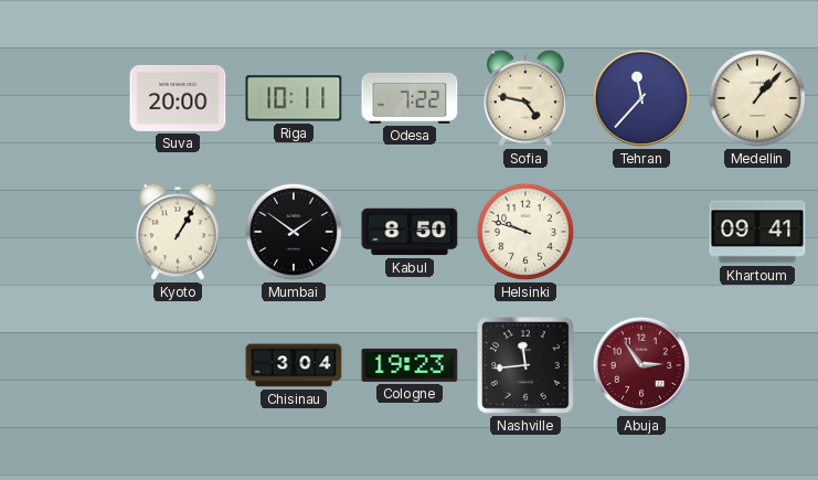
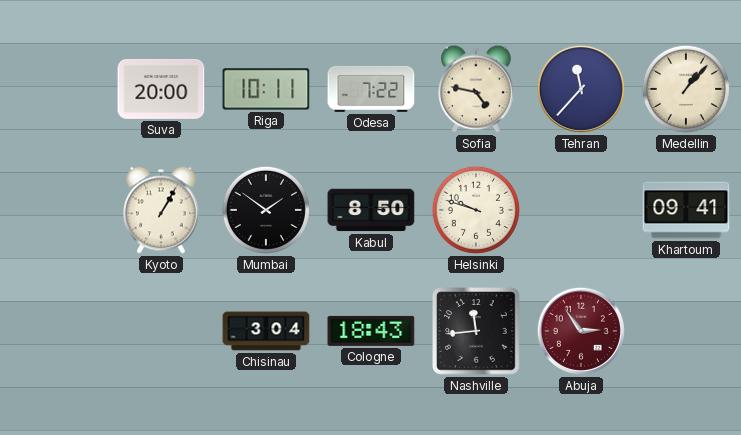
Cologne: 19:23 -> 18:43 (371, 331)
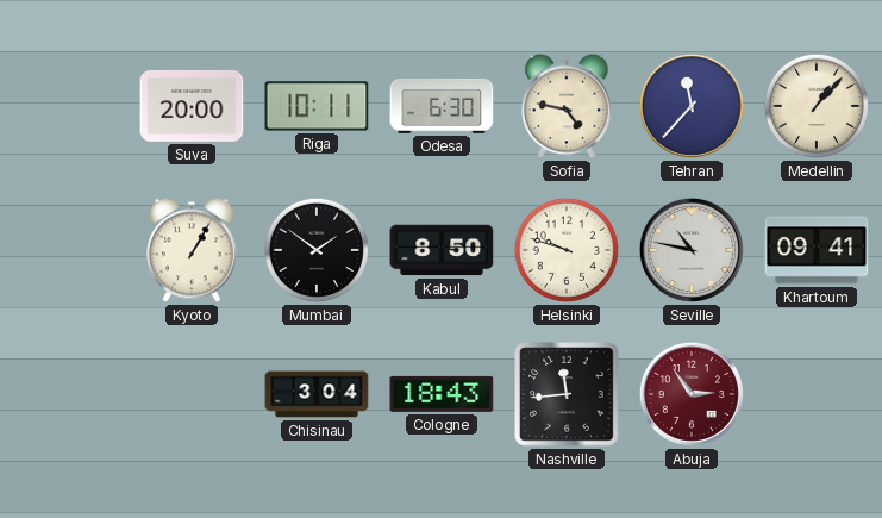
Odesa: 7:22 -> 6:30 (442, 106)
Seville: none -> 10:47 (692, 250)
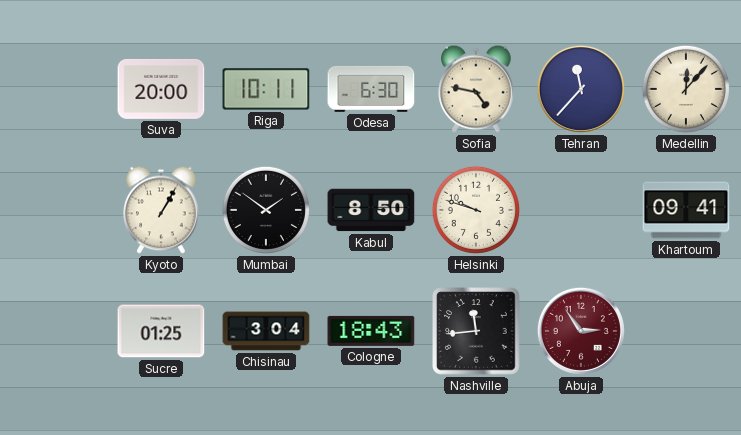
Medellin: 1:07 -> 12:07 (686, 89)
Seville: 10:47 -> none (692, 250)
Sucre: none -> 01:25 (161, 331)
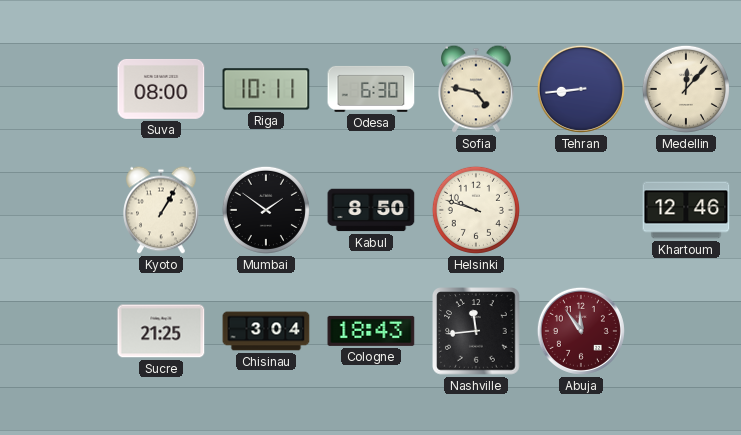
Suva: 20:00 -> 08:00 (161, 89)
Tehran: 11:37 -> 8:44 (581, 89)
Khartoum: 09:41 -> 12:46 (686, 210)
Sucre: 01:25 -> 21:25 (161, 331)
Abuja: 2:54 -> 11:54 (581, 331)
